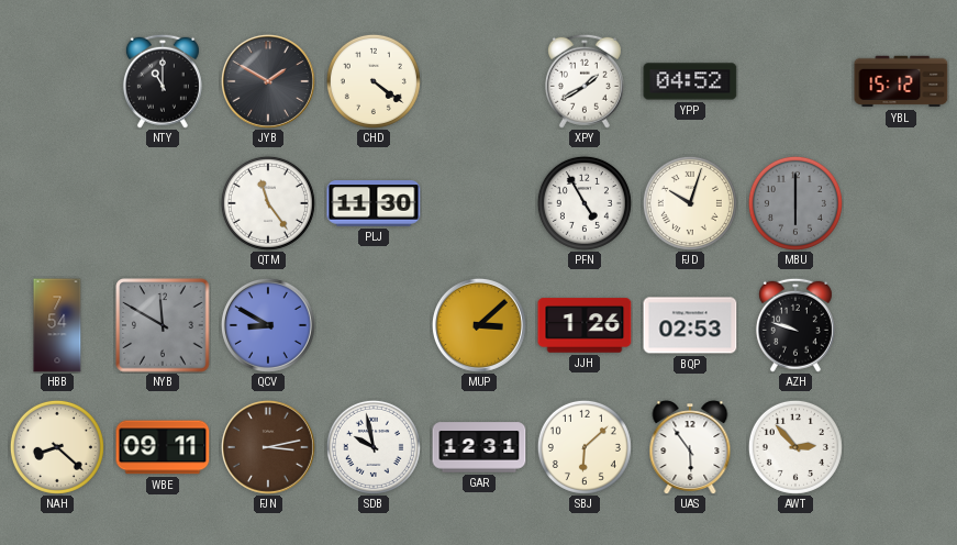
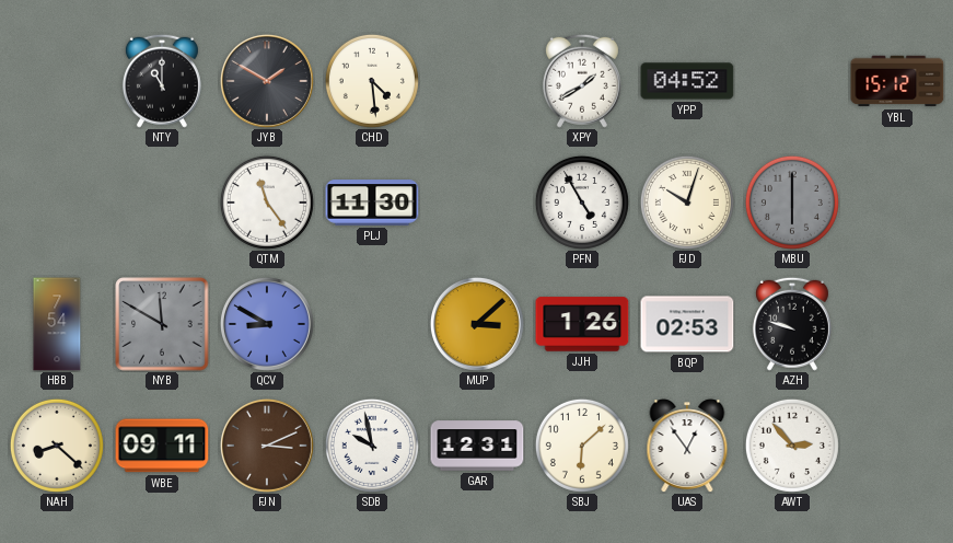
CHD: 4:21 -> 4:29 (372, 81)
FJN: 3:13 -> 3:11 (267, 446)
UAS: 5:54 -> 12:54 (687, 446)
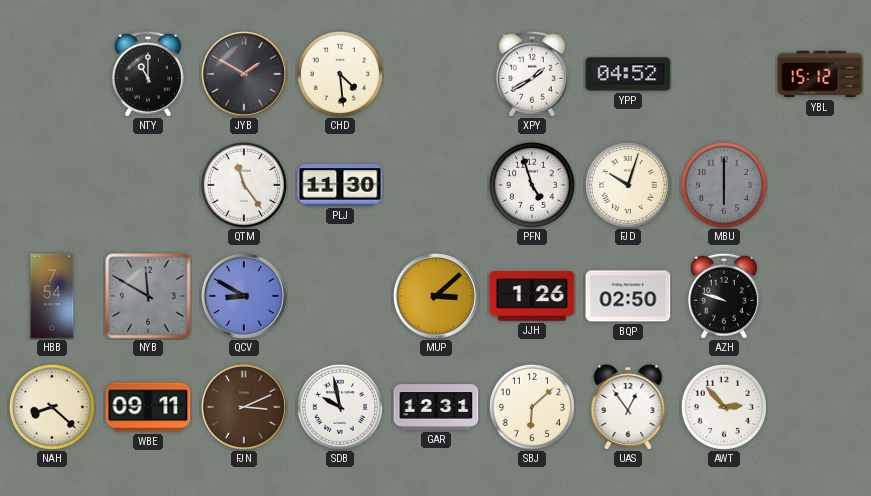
PFN: 4:55 -> 4:57 (532, 185)
BQP: 02:53 -> 02:50 (628, 296)
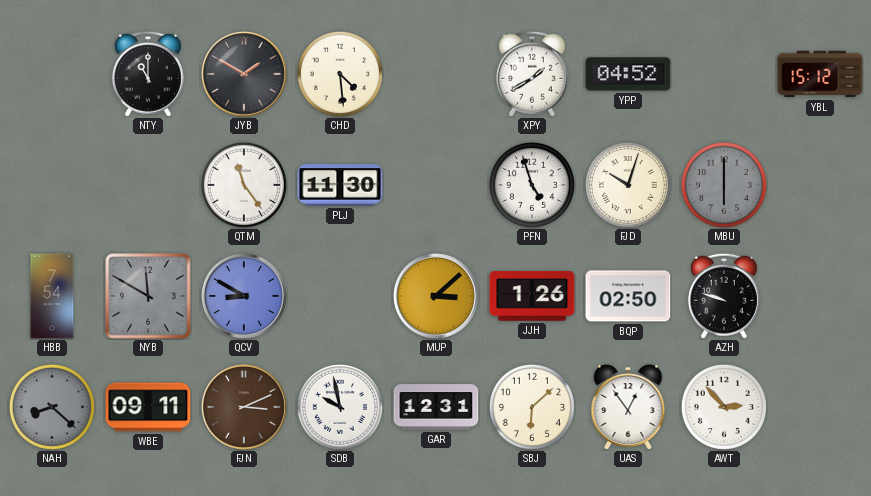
NAH dial: cream -> grey (52, 407)
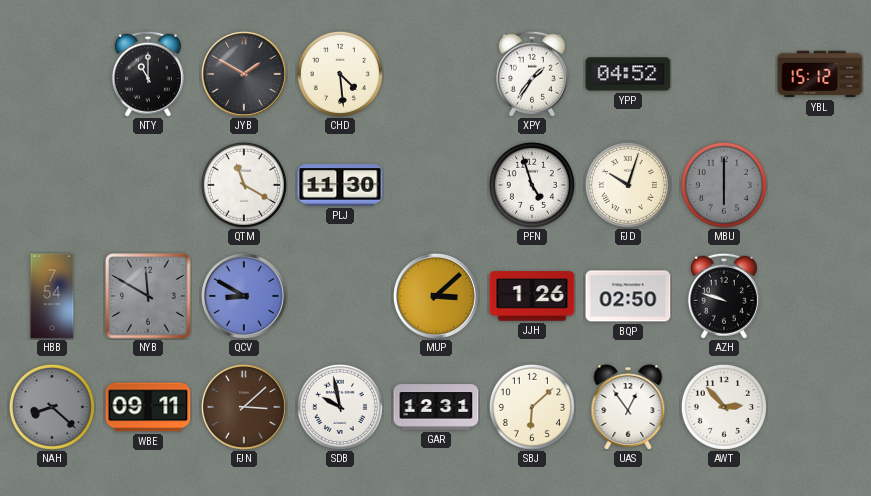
XPY: 1:40 -> 1:36 (532, 74)
QTM: 11:24 -> 11:20 (244, 185)
FJN: 3:11 -> 3:08 (244, 407)
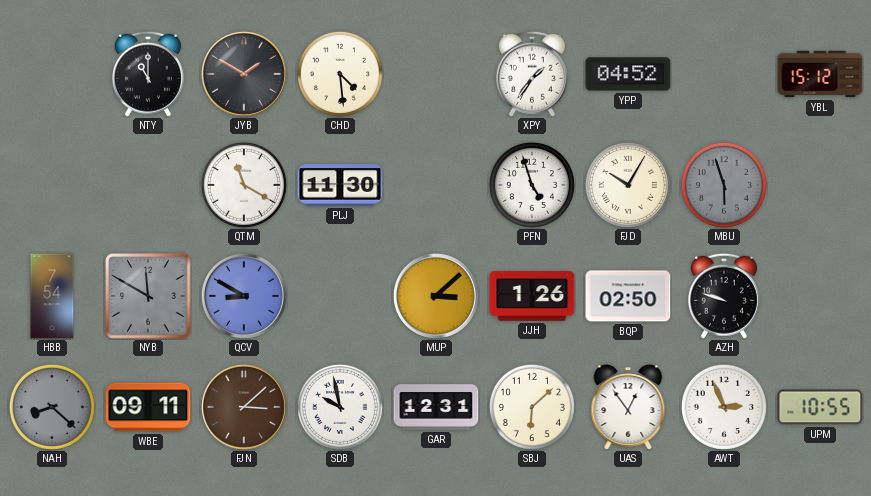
FJD: 10:03 -> 10:05 (628, 185)
MBU: 6:00 -> 5:57 (724, 185)
AWT: 2:53 -> 2:56 (724, 407)
UPM: none -> 10:55 (820, 407)
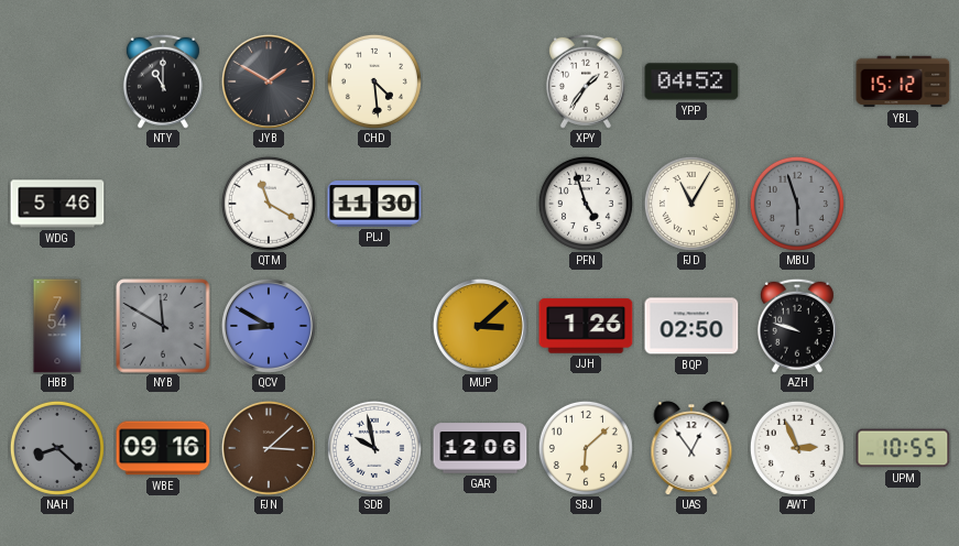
WDG: none -> 5:46 (57, 204)
FJD: 10:05 -> 11:05 (691, 204)
WBE: 09:11 -> 09:16 (163, 448)
GAR: 12:31 -> 12:06 (480, 448)
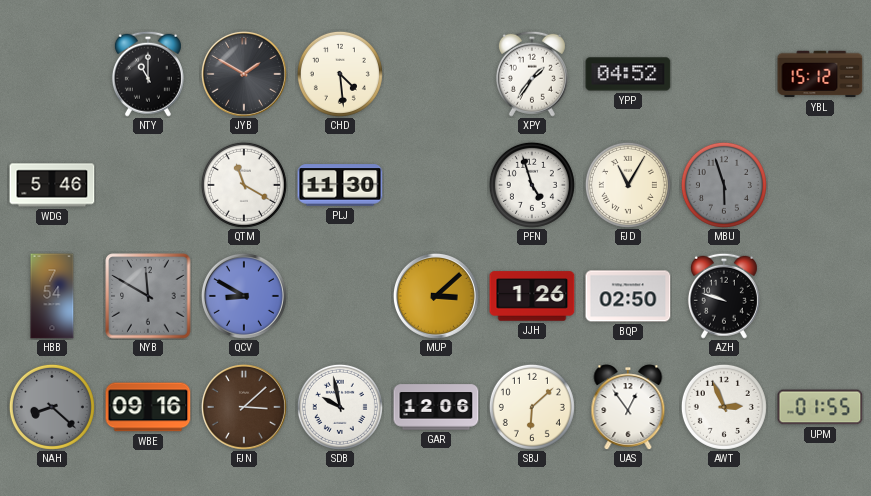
UPM: 10:55 -> 01:55 (820, 407)
